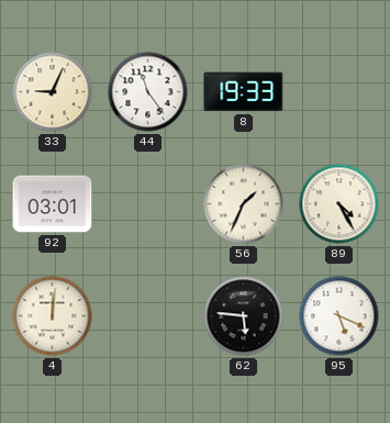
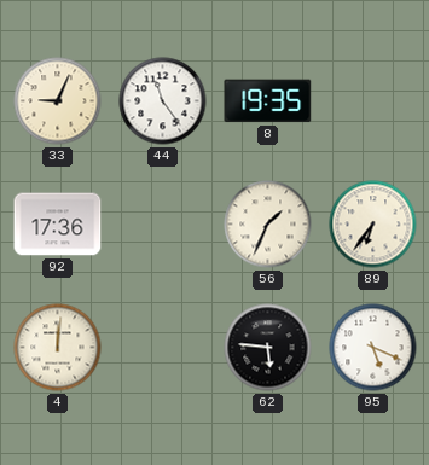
8: 19:33 -> 19:35 (268, 101)
92: 03:01 -> 17:36 (58, 225)
89: 4:25 -> 6:36 (373, 225)
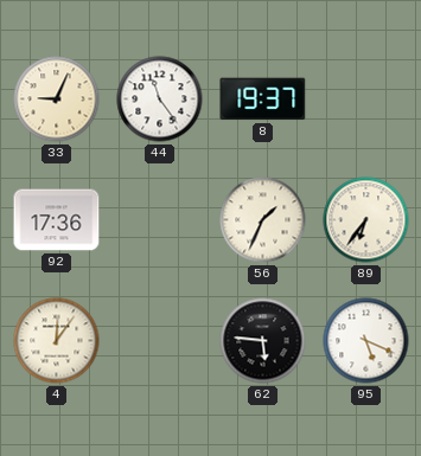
8: 19:35 -> 19:37 (263, 99)
4: 12:01 -> 12:06 (57, 341)
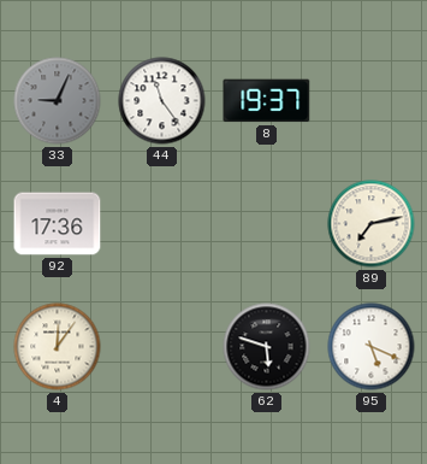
33 dial: cream -> grey (58, 101)
56: 1:34 -> none (263, 220)
89: 6:36 -> 7:13 (372, 224)
62: 5:46 -> 5:48 (267, 347)
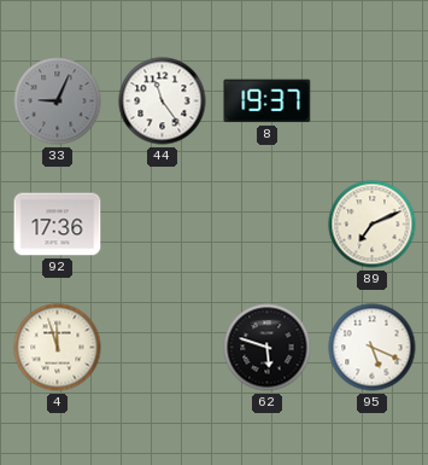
89: 7:13 -> 7:11 (373, 225)
4: 12:06 -> 11:57 (58, 348)
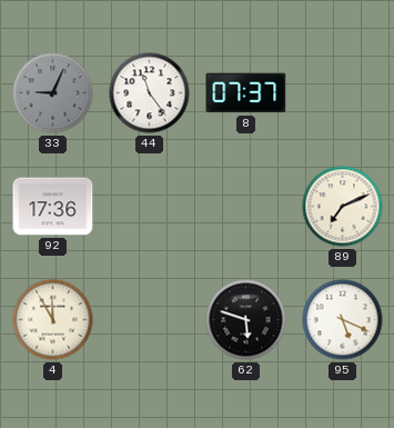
8: 19:37 -> 07:37 (246, 93)
4: 11:57 -> 11:55 (53, 320)
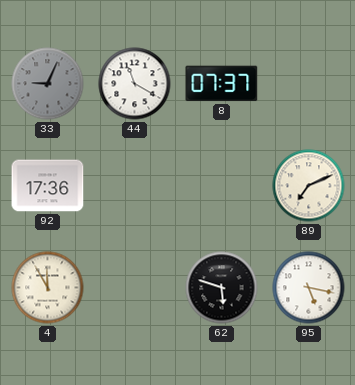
44: 11:24 -> 11:20 (135, 84)
95: 5:19 -> 5:17 (309, 288)
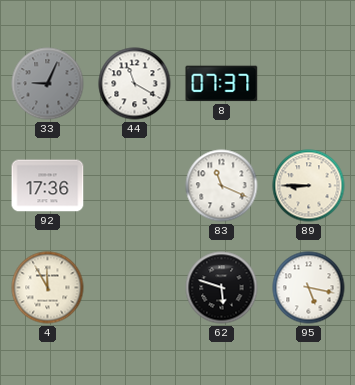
83: none -> 11:19 (222, 186)
89: 7:11 -> 8:45 (309, 186)
